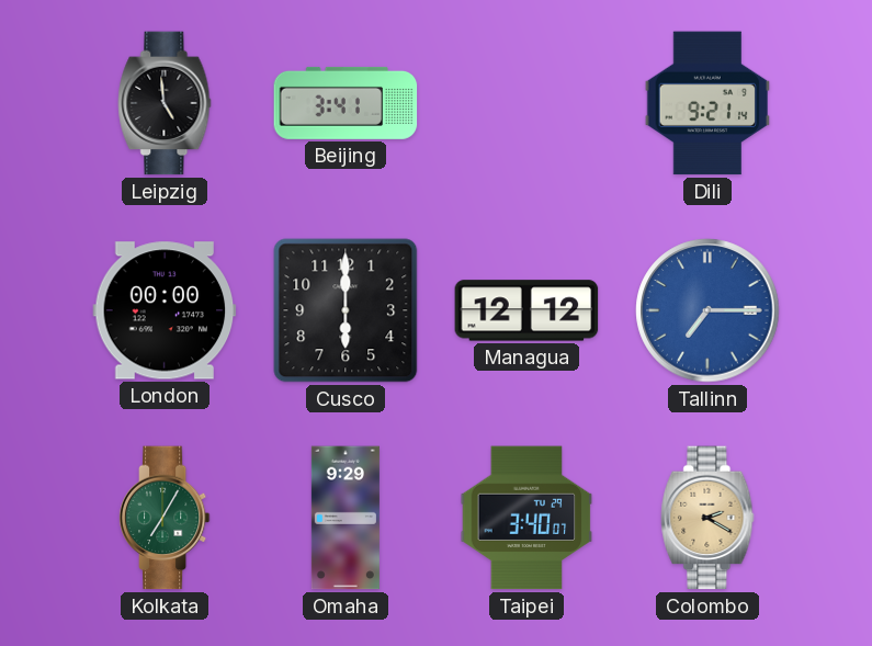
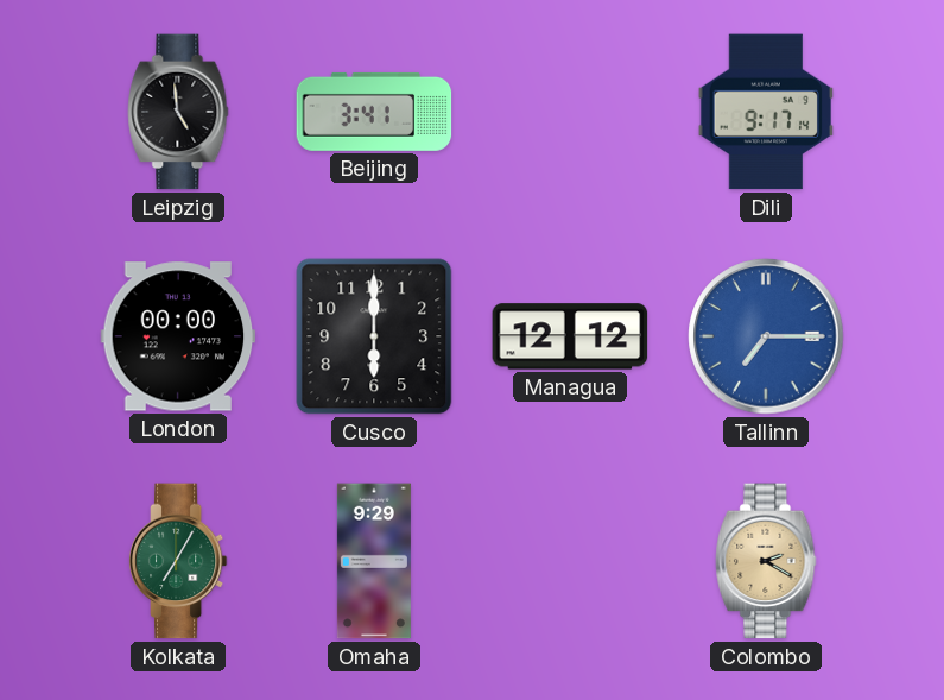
Dili: 9:21 -> 9:17 (766, 112)
Taipei: 3:40 -> none (526, 518)
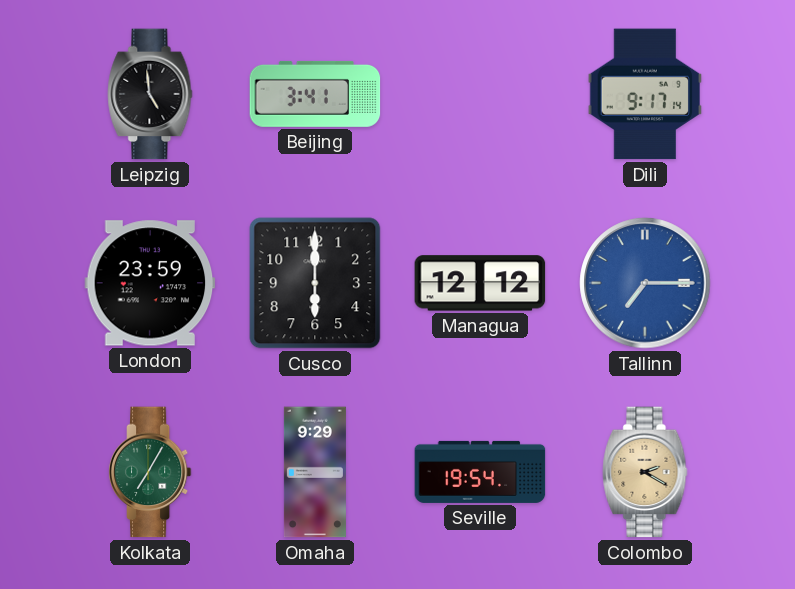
London: 00:00 -> 23:59 (150, 283)
Seville: none -> 19:54 (480, 472)
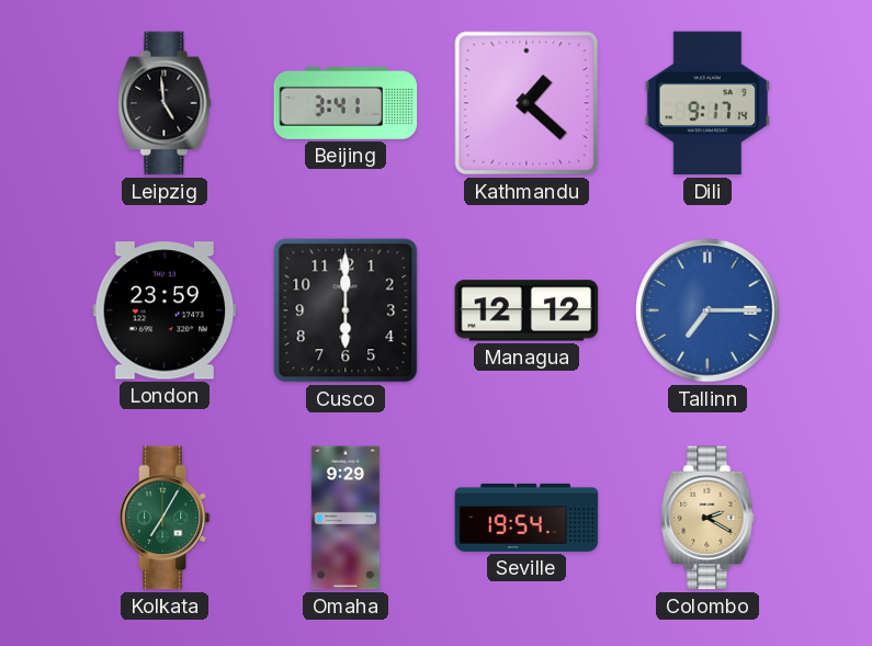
Kathmandu: none -> 1:22 (526, 103)
